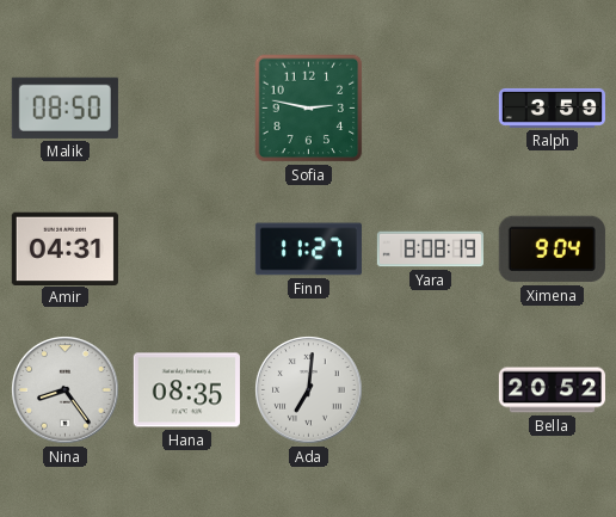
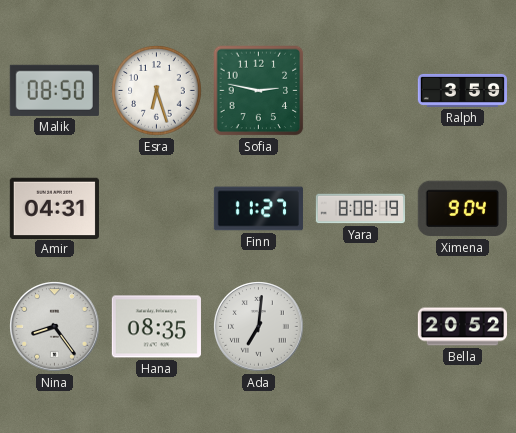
Esra: none -> 6:27 (157, 91)
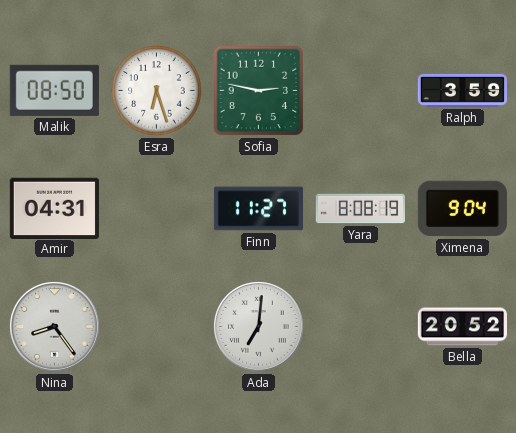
Hana: 08:35 -> none (156, 327)
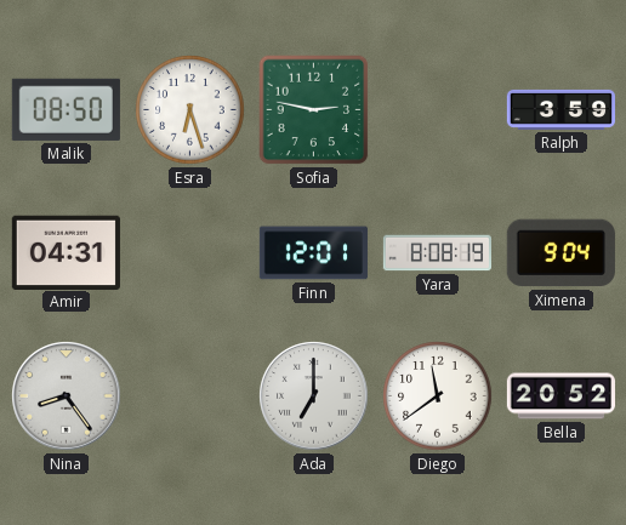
Finn: 11:27 -> 12:01 (313, 253)
Ada: 7:01 -> 7:00 (314, 396)
Diego: none -> 11:39 (438, 396)
